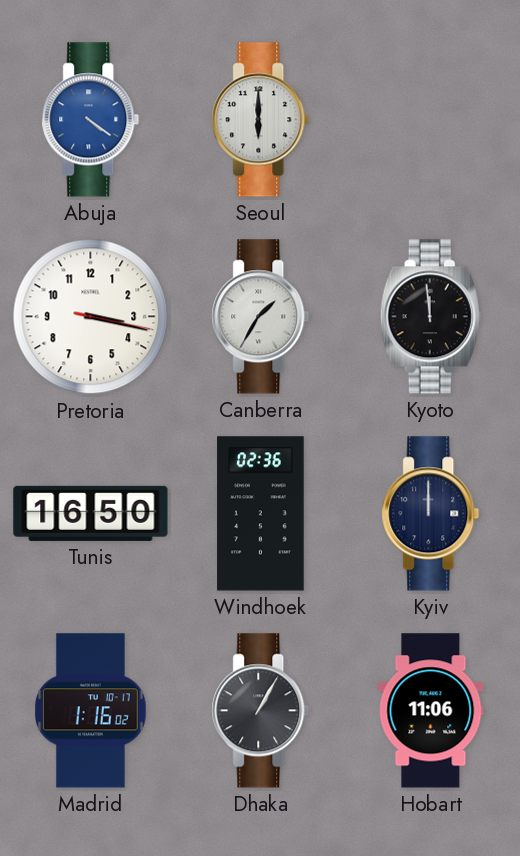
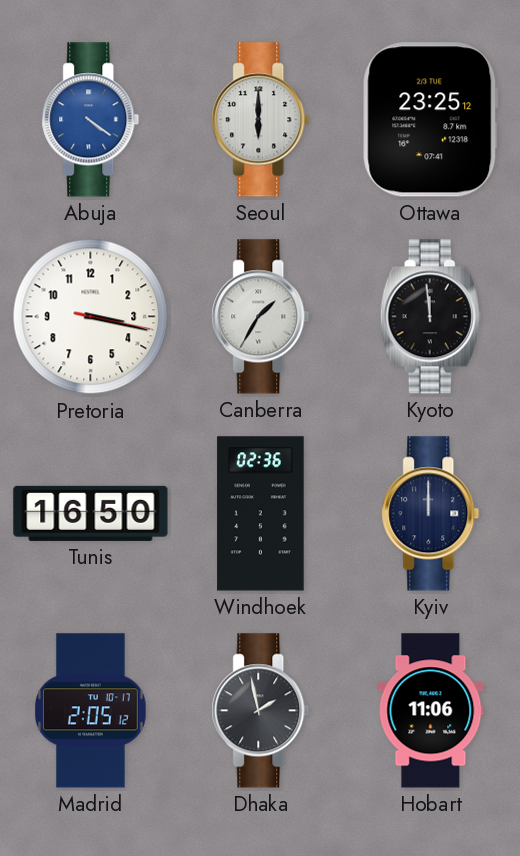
Ottawa: none -> 23:25 (431, 120)
Madrid: 1:16 -> 2:05 (91, 711)
Dhaka: 1:05 -> 1:58 (261, 711)
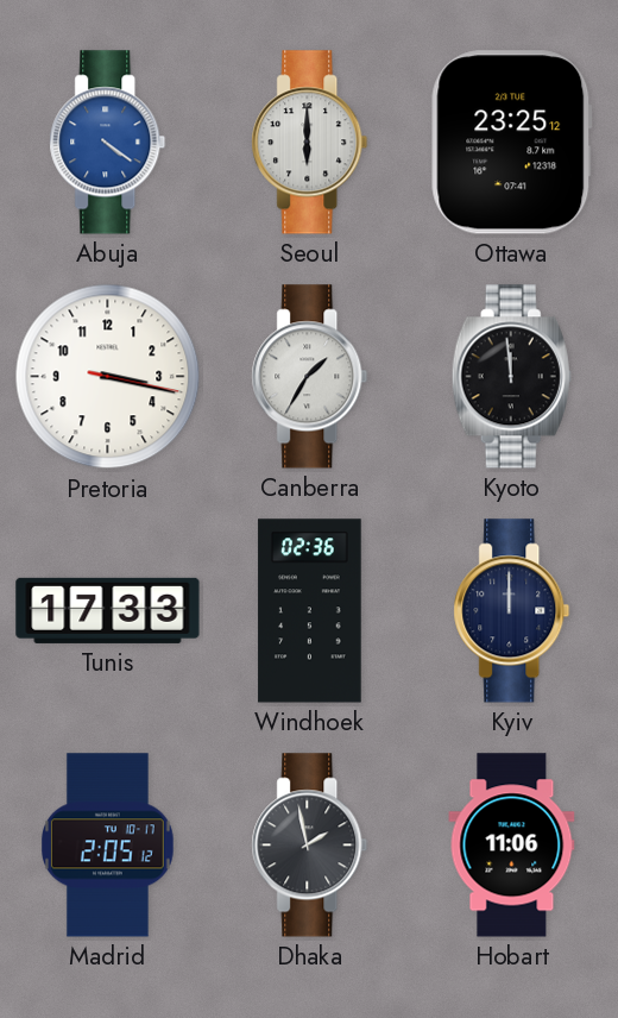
Tunis: 16:50 -> 17:33 (108, 610)
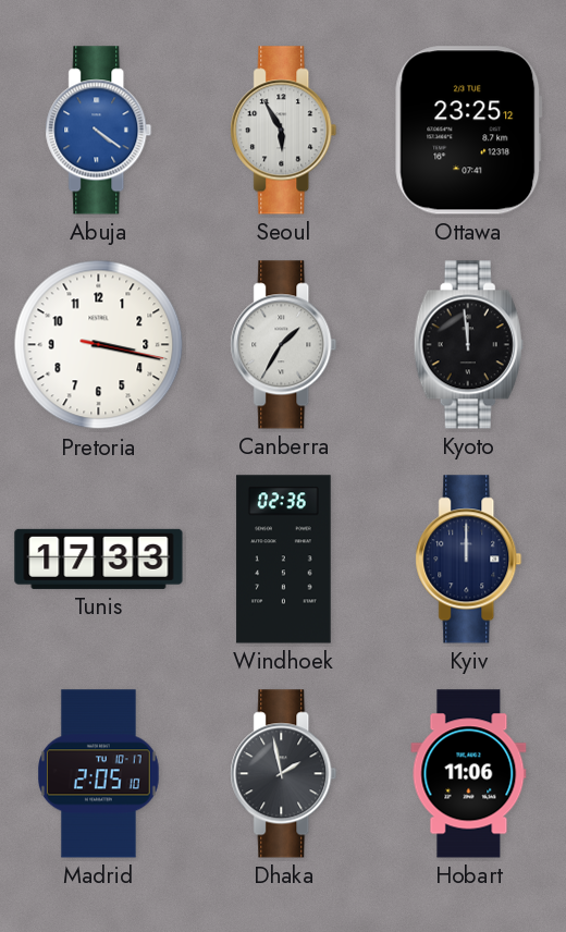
Seoul: 6:00 -> 5:55 (284, 131)
Madrid: 2:05:12 -> 2:05:10 (99, 774)
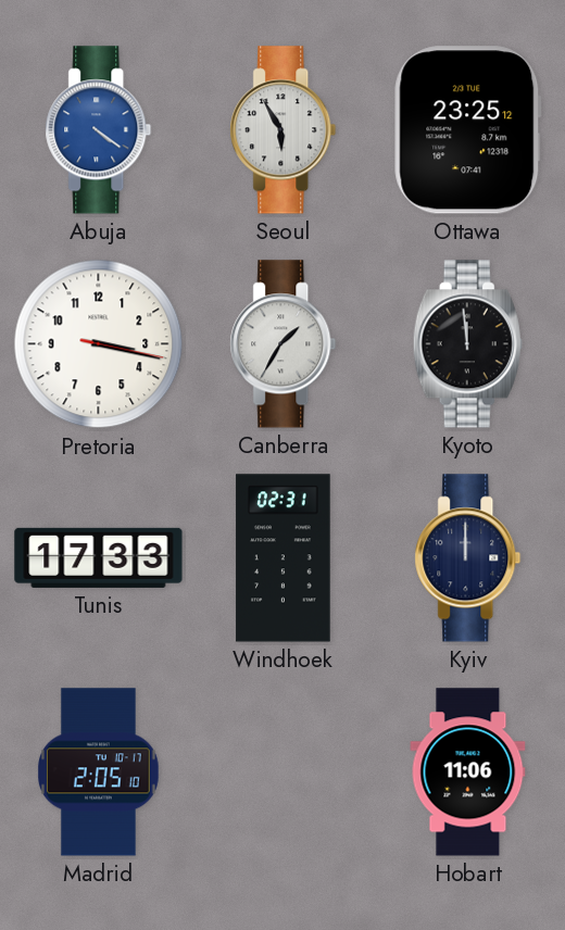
Windhoek: 02:36 -> 02:31 (284, 558)
Dhaka: 1:58 -> none (284, 774)
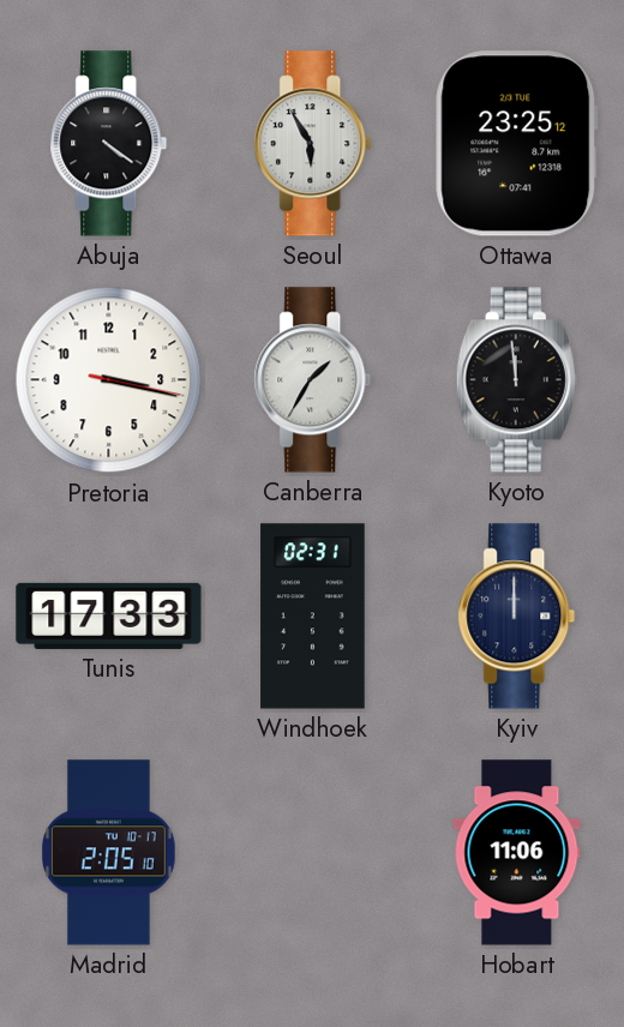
Abuja dial: blue -> black (109, 144)
